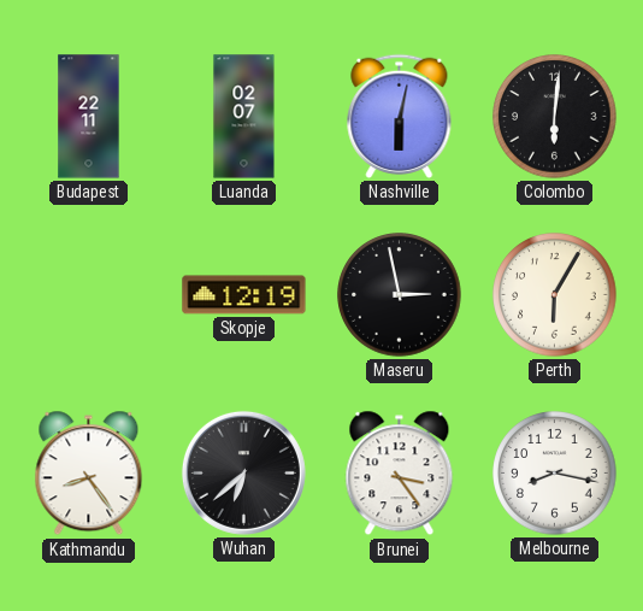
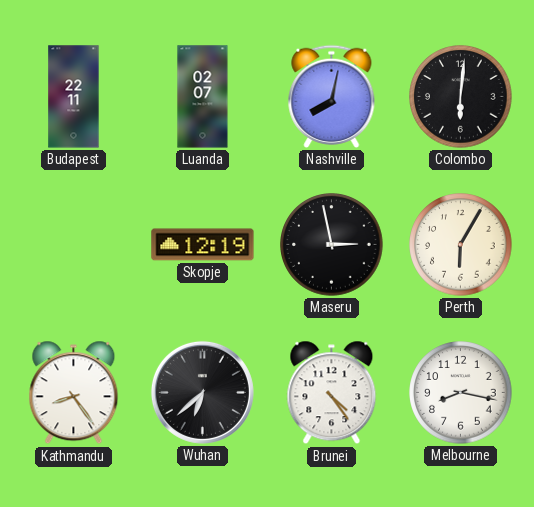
Nashville: 6:02 -> 8:02 (332, 96)
Brunei: 3:24 -> 4:24 (332, 393)
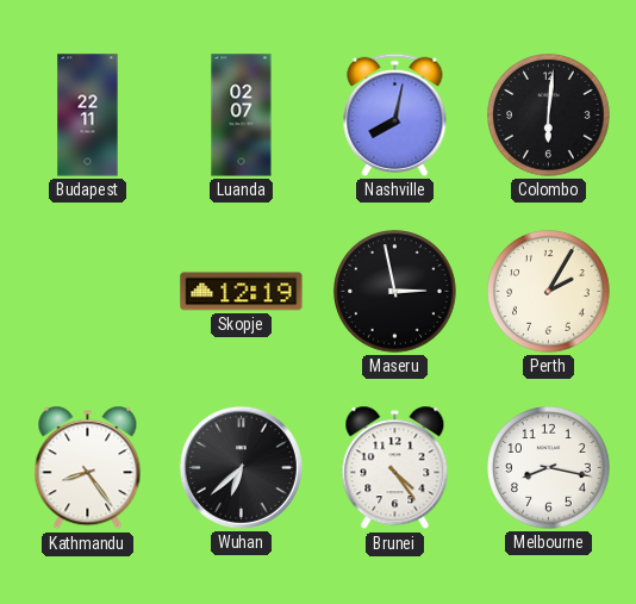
Perth: 6:05 -> 2:05 (549, 292)
